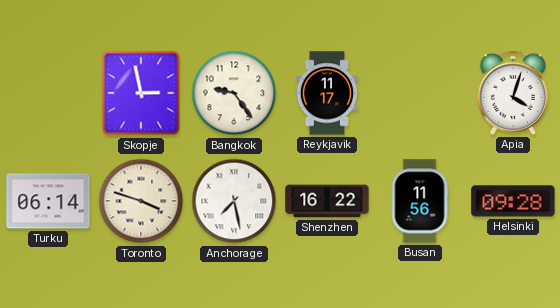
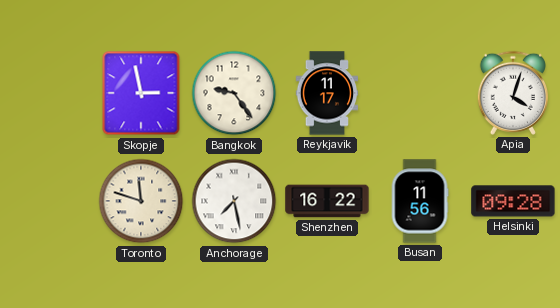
Turku: 06:14 -> none (48, 201)
Toronto: 3:48 -> 11:48 (141, 201)
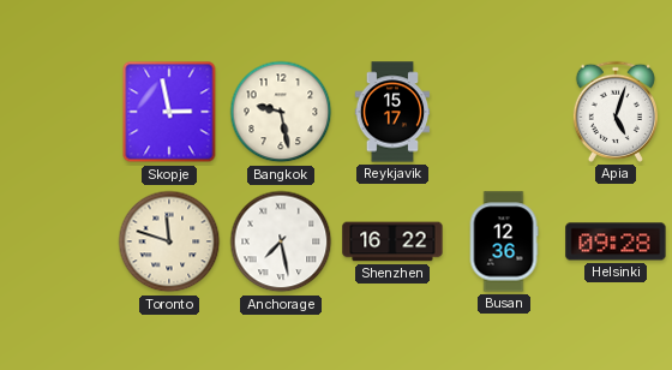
Bangkok: 9:24 -> 9:28 (281, 112)
Reykjavik: 11:17 -> 15:17 (392, 112)
Apia: 4:03 -> 5:03 (616, 112)
Busan: 11:56 -> 12:36 (504, 241)
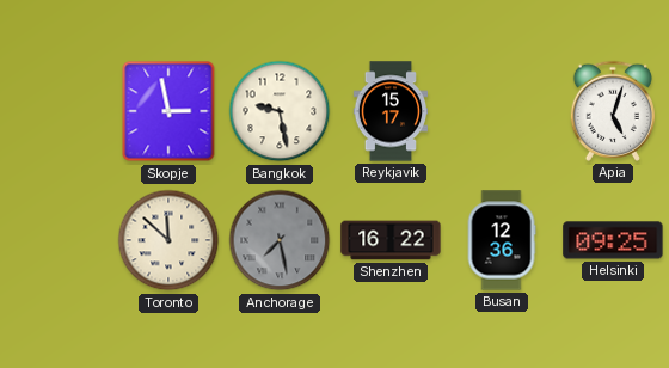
Toronto: 11:48 -> 11:52 (168, 240)
Anchorage dial: white -> grey (280, 240)
Helsinki: 09:28 -> 09:25 (613, 240)
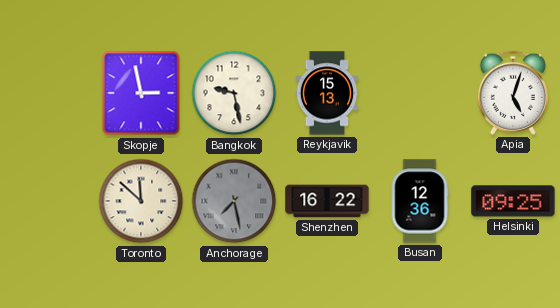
Reykjavik: 15:17 -> 15:13 (327, 93)
